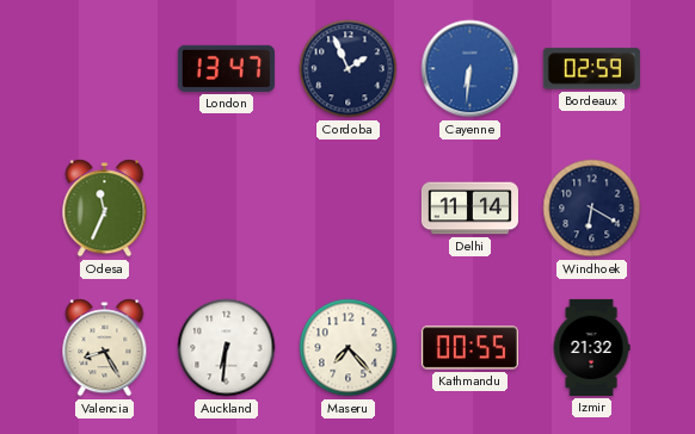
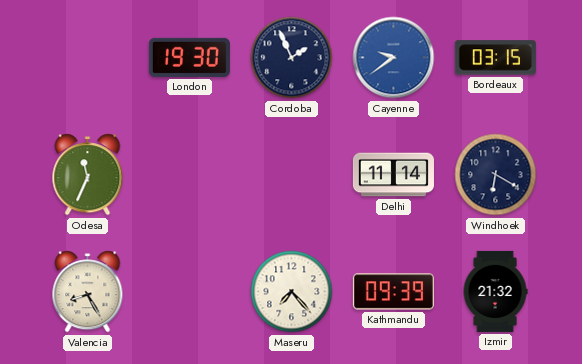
London: 13:47 -> 19:30 (189, 57)
Cayenne: 6:31 -> 9:39 (394, 58)
Bordeaux: 02:59 -> 03:15 (495, 58)
Auckland: 6:31 -> none (227, 348)
Kathmandu: 00:55 -> 09:39 (393, 292)
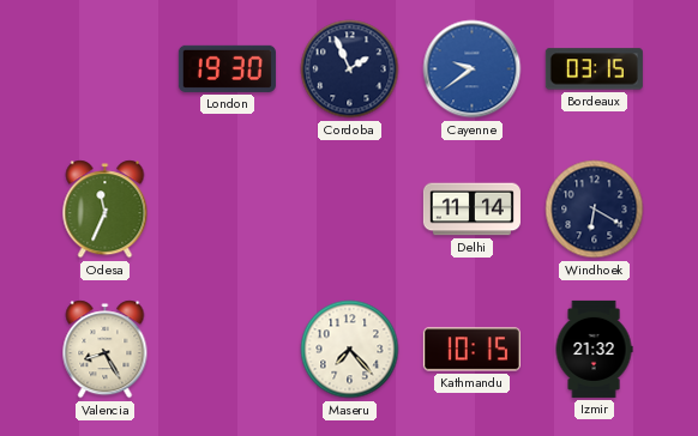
Kathmandu: 09:39 -> 10:15 (471, 350)
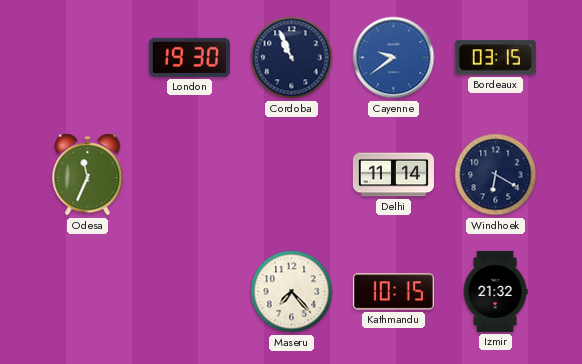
Cordoba: 1:56 -> 10:56 (292, 58)
Valencia: 8:25 -> none (106, 350)
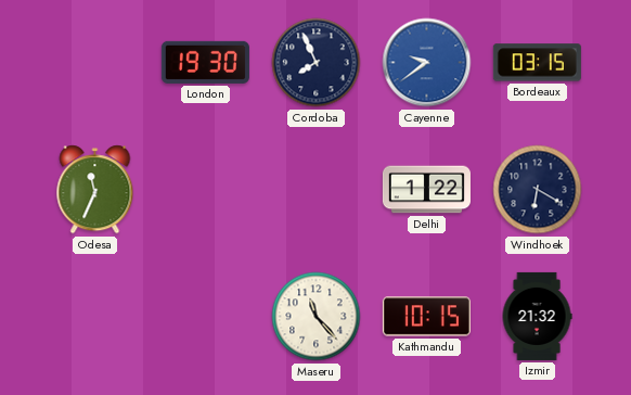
Cordoba: 10:56 -> 7:56 (317, 63)
Delhi: 11:14 -> 1:22 (426, 190)
Maseru: 7:23 -> 11:23 (317, 317)
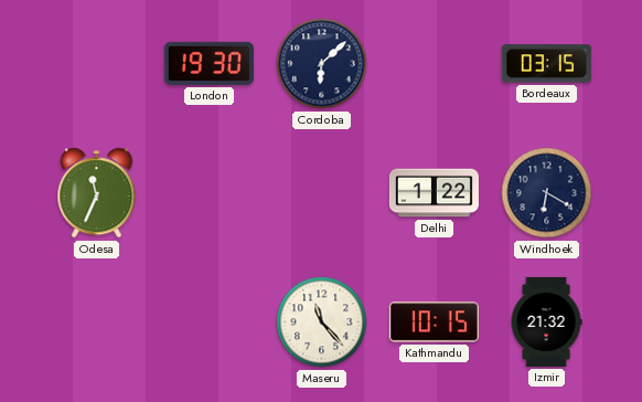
Cordoba: 7:56 -> 6:08 (322, 64)
Cayenne: 9:39 -> none (427, 63)
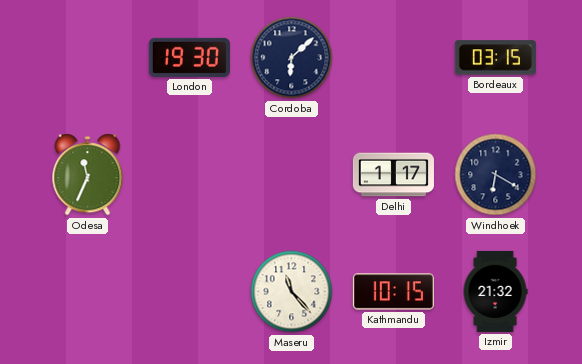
Delhi: 1:22 -> 1:17 (393, 175)
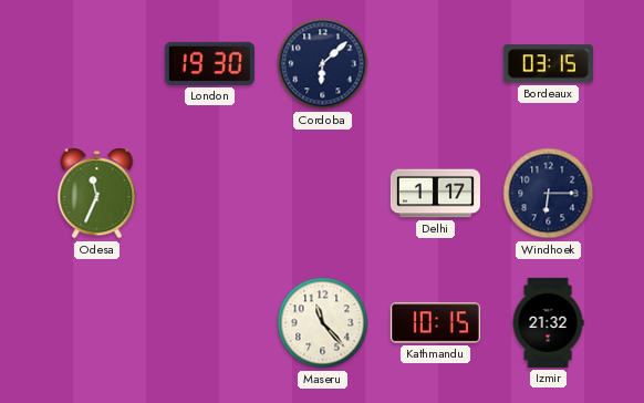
Windhoek: 6:20 -> 6:15 (549, 194)
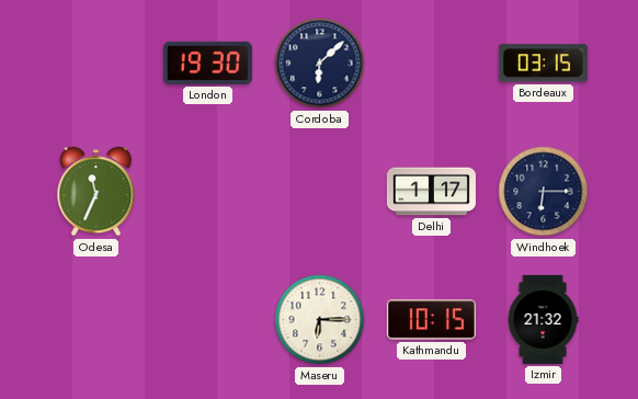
Maseru: 11:23 -> 6:15 (320, 320)
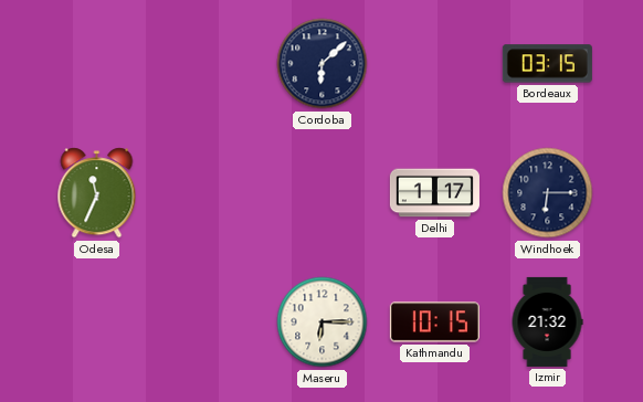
London: 19:30 -> none (207, 62)
